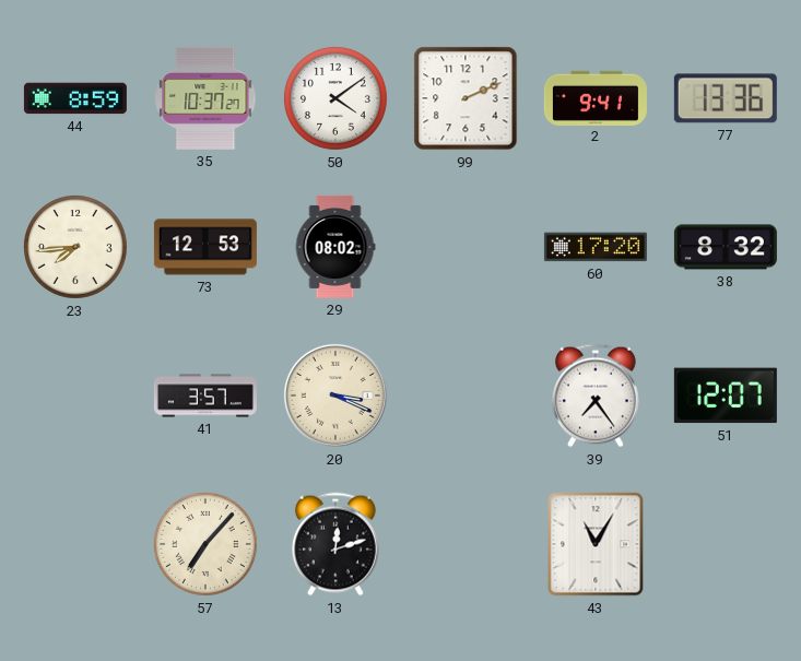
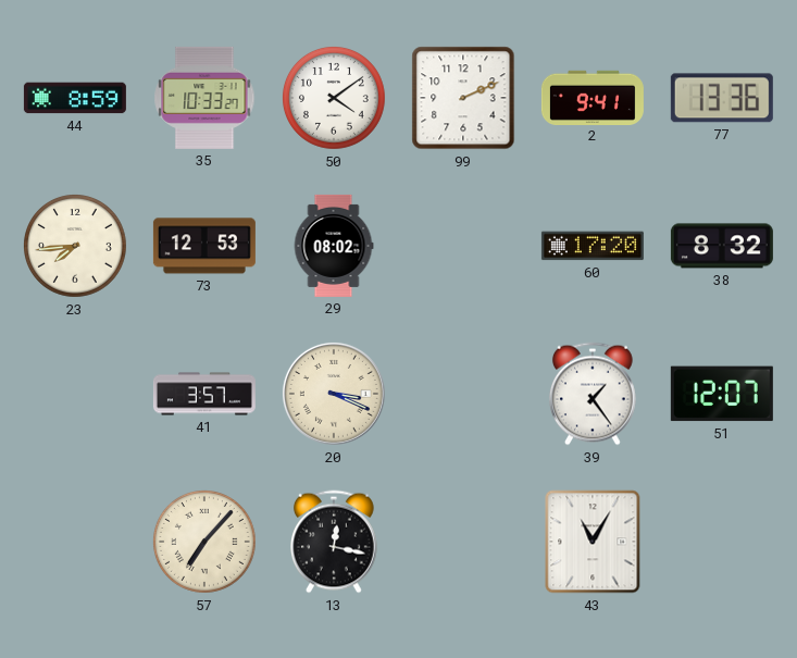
35: 10:37 -> 10:33 (204, 98)
39: 7:24 -> 1:24 (594, 394)
13: 12:12 -> 12:17 (335, 542)
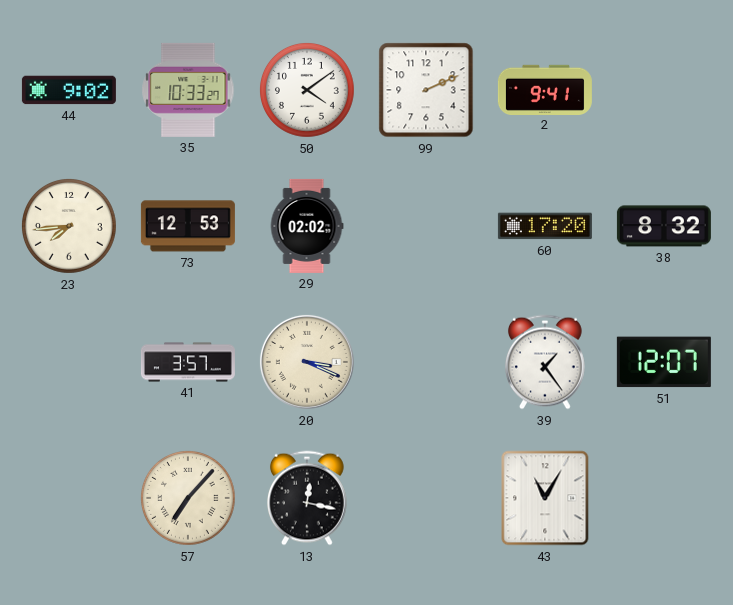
44: 8:59 -> 9:02 (69, 90)
77: 13:36 -> none (722, 98)
29: 08:02 -> 02:02 (307, 226)
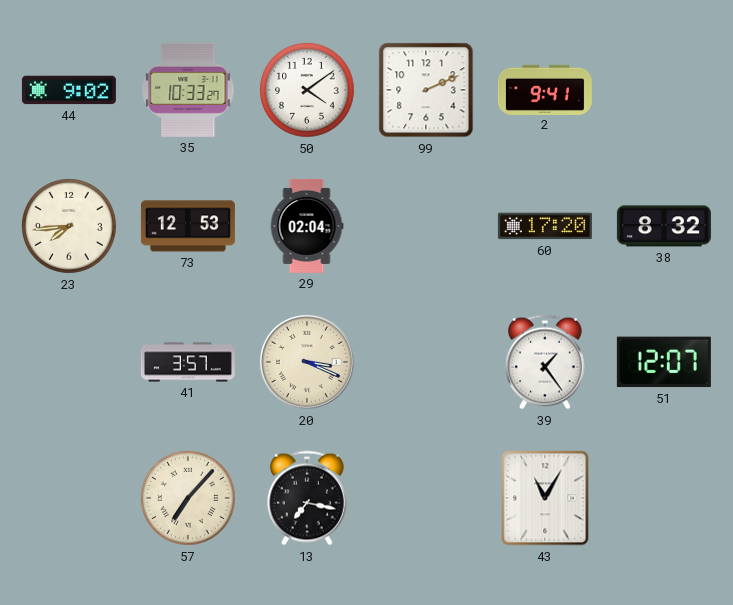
29: 02:02 -> 02:04 (307, 226)
13: 12:17 -> 7:17 (308, 498)
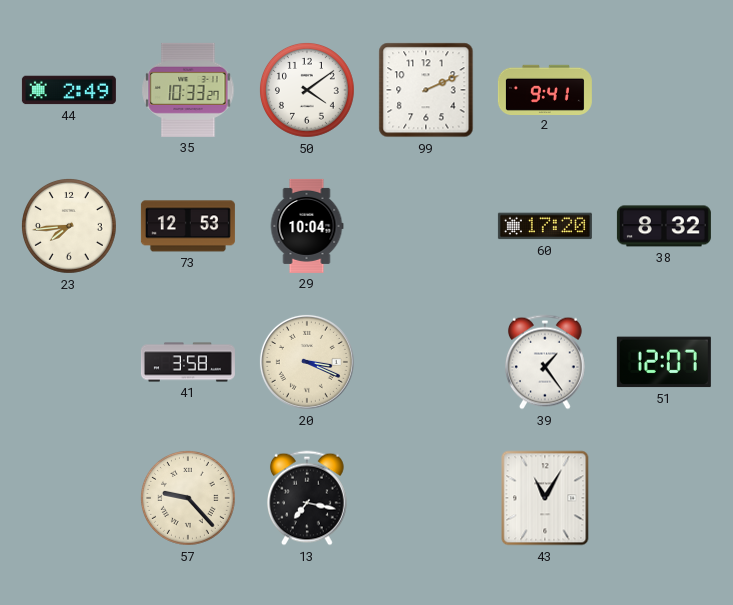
44: 9:02 -> 2:49 (69, 90)
29: 02:04 -> 10:04 (307, 226)
41: 3:57 -> 3:58 (188, 362)
57: 7:07 -> 9:23 (189, 499)
